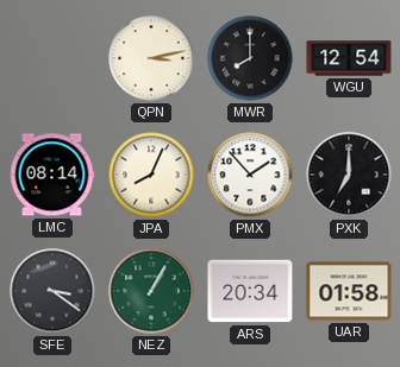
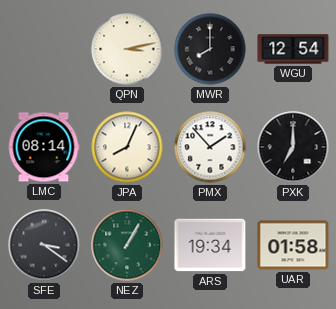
ARS: 20:34 -> 19:34 (210, 245)
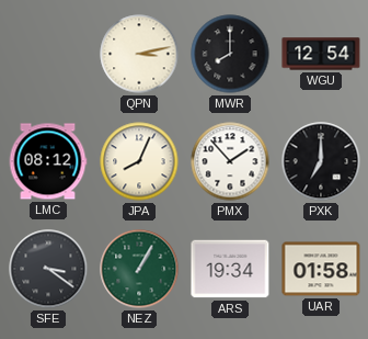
LMC: 08:14 -> 08:12 (48, 161)
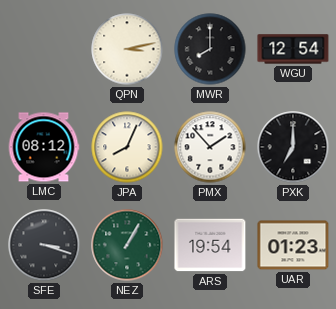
SFE: 3:21 -> 3:18 (44, 245)
ARS: 19:34 -> 19:54 (210, 245)
UAR: 01:58 -> 01:23 (293, 245)
